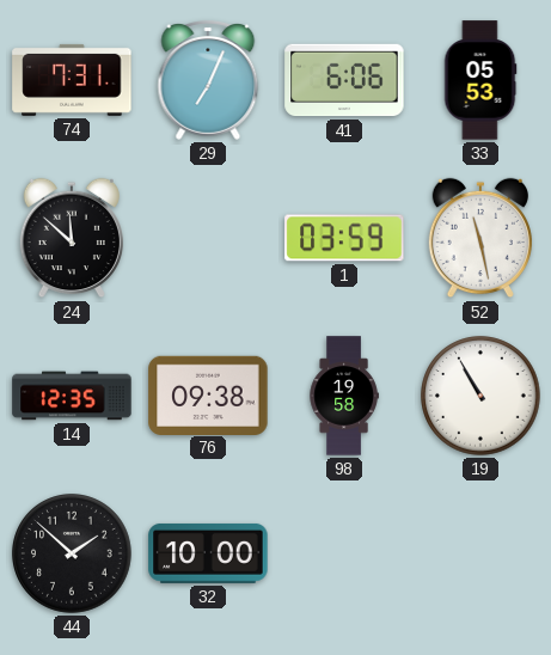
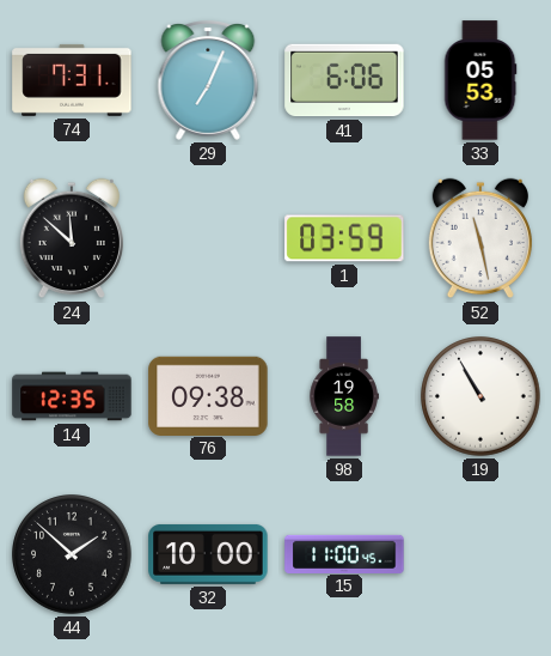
15: none -> 11:00 (344, 553)
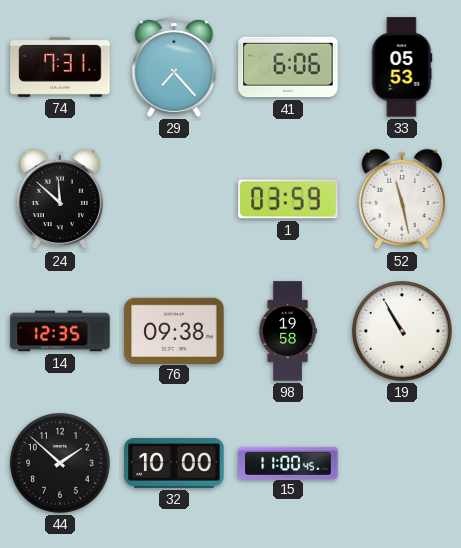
29: 7:04 -> 7:23 (174, 68)
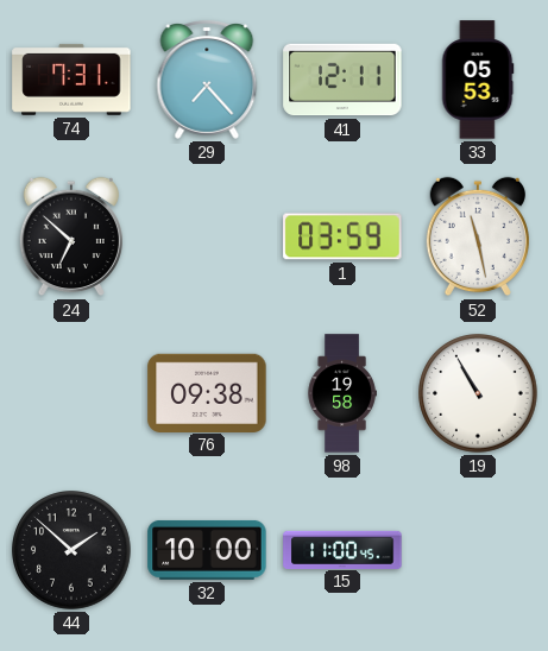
41: 6:06 -> 12:11 (342, 80)
24: 11:52 -> 6:52 (71, 236)
14: 12:35 -> none (60, 331)
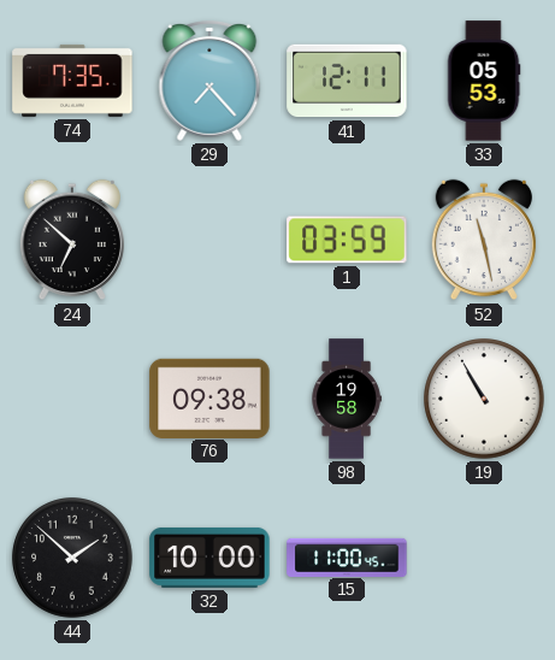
74: 7:31 -> 7:35 (72, 81)
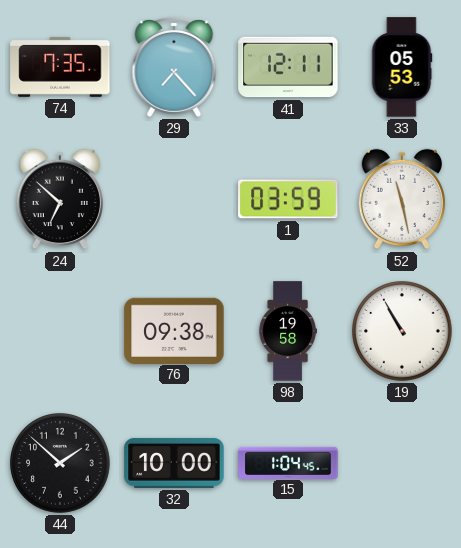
15: 11:00 -> 1:04 (288, 462)
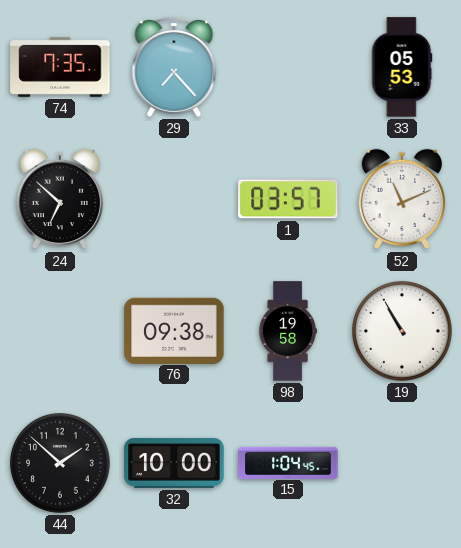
41: 12:11 -> none (288, 67)
1: 03:59 -> 03:57 (288, 199)
52: 11:28 -> 11:11 (402, 199)
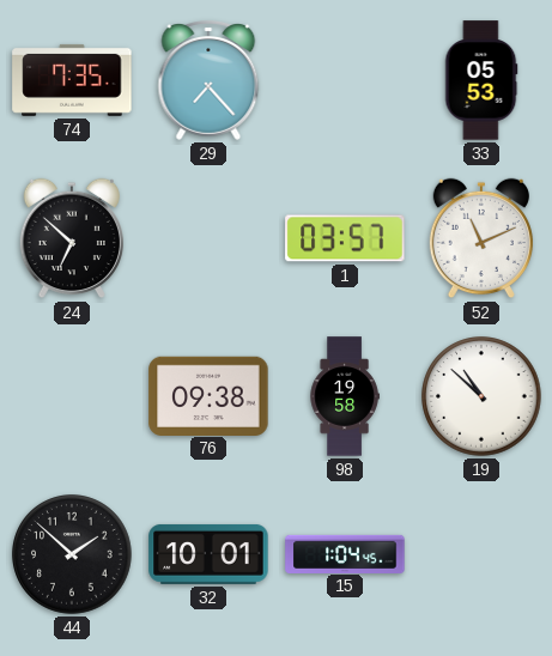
19: 10:55 -> 10:52 (481, 396)
32: 10:00 -> 10:01 (208, 554)
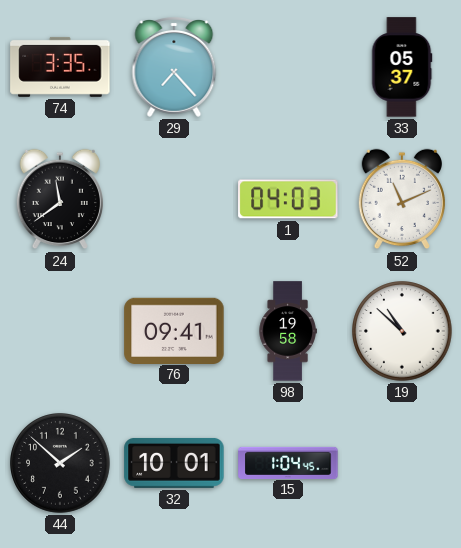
74: 7:35 -> 3:35 (60, 67)
33: 05:53 -> 05:37 (402, 67)
24: 6:52 -> 11:39 (60, 199)
1: 03:57 -> 04:03 (288, 199)
76: 09:38 -> 09:41 (174, 330)
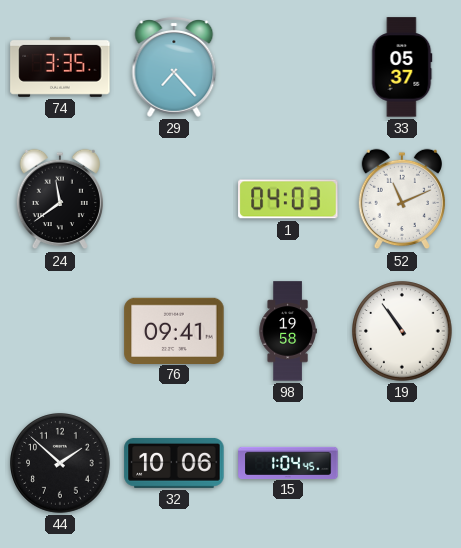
19: 10:52 -> 10:54 (402, 331)
32: 10:01 -> 10:06 (174, 463)
